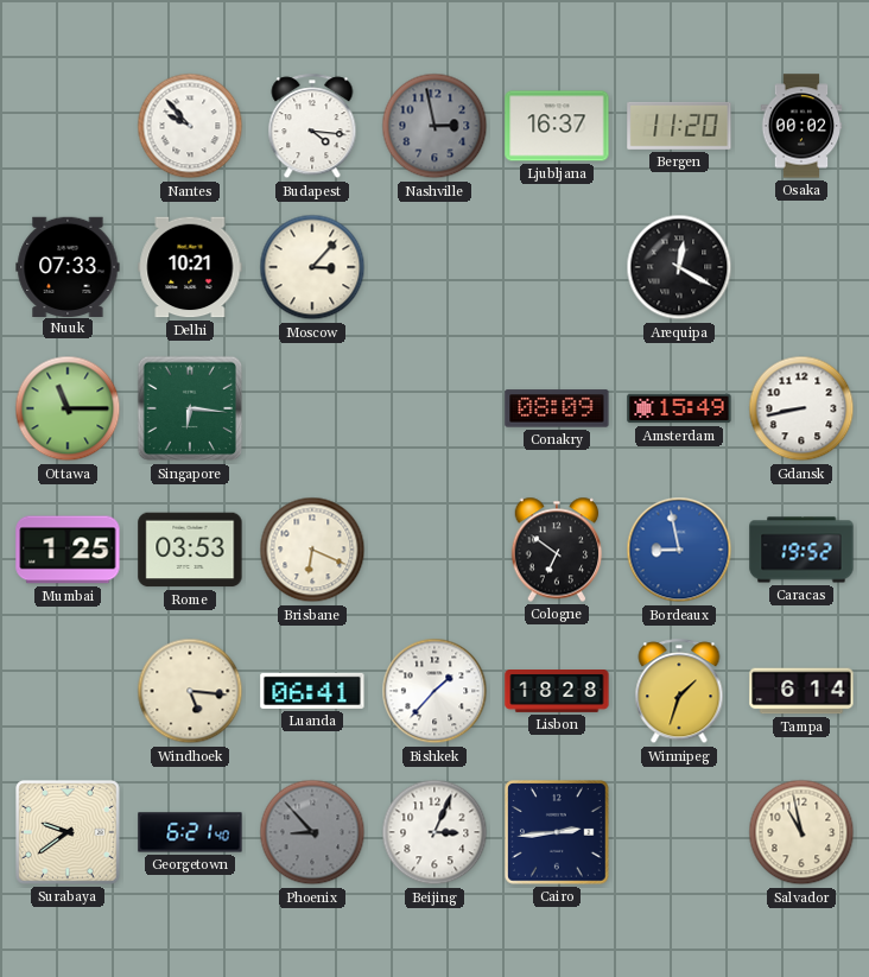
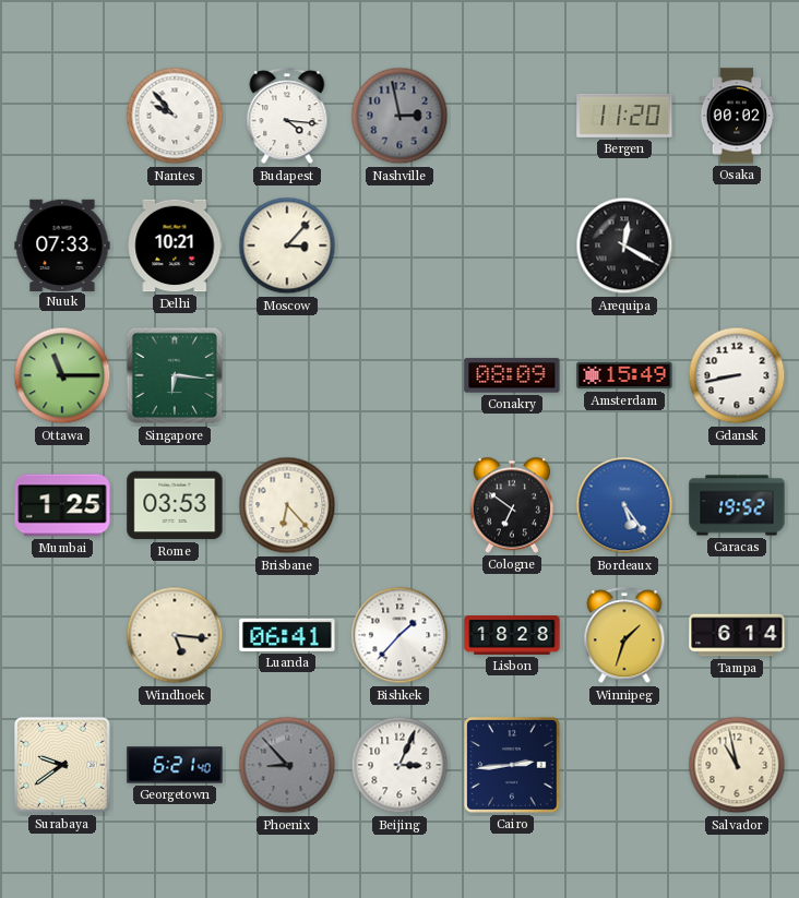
Ljubljana: 16:37 -> none (557, 126)
Brisbane: 6:19 -> 6:23 (287, 505)
Bordeaux: 8:58 -> 5:24 (624, 505)
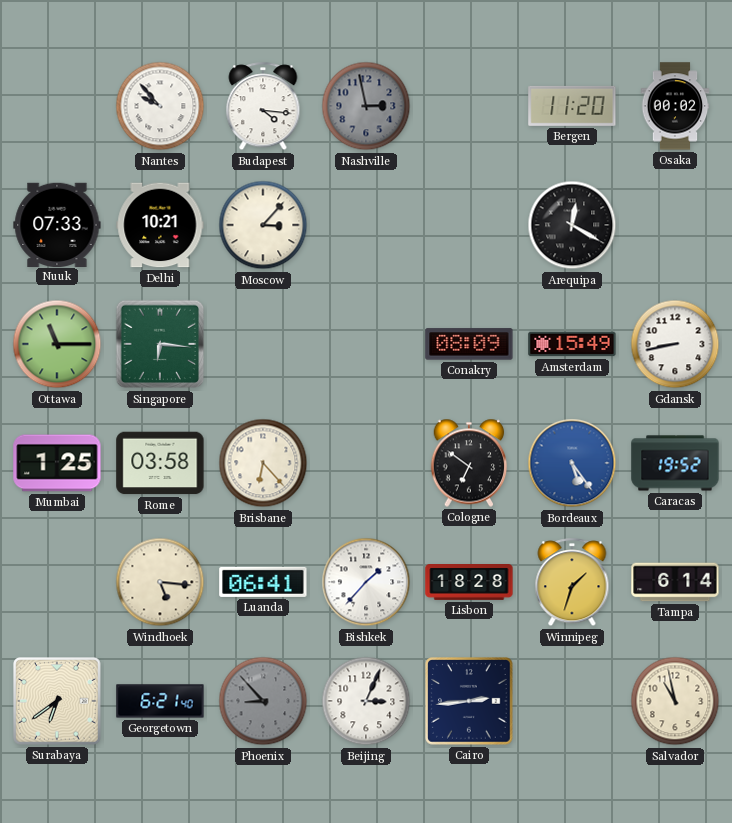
Rome: 03:53 -> 03:58 (160, 463)
Surabaya: 9:39 -> 6:39 (57, 701)
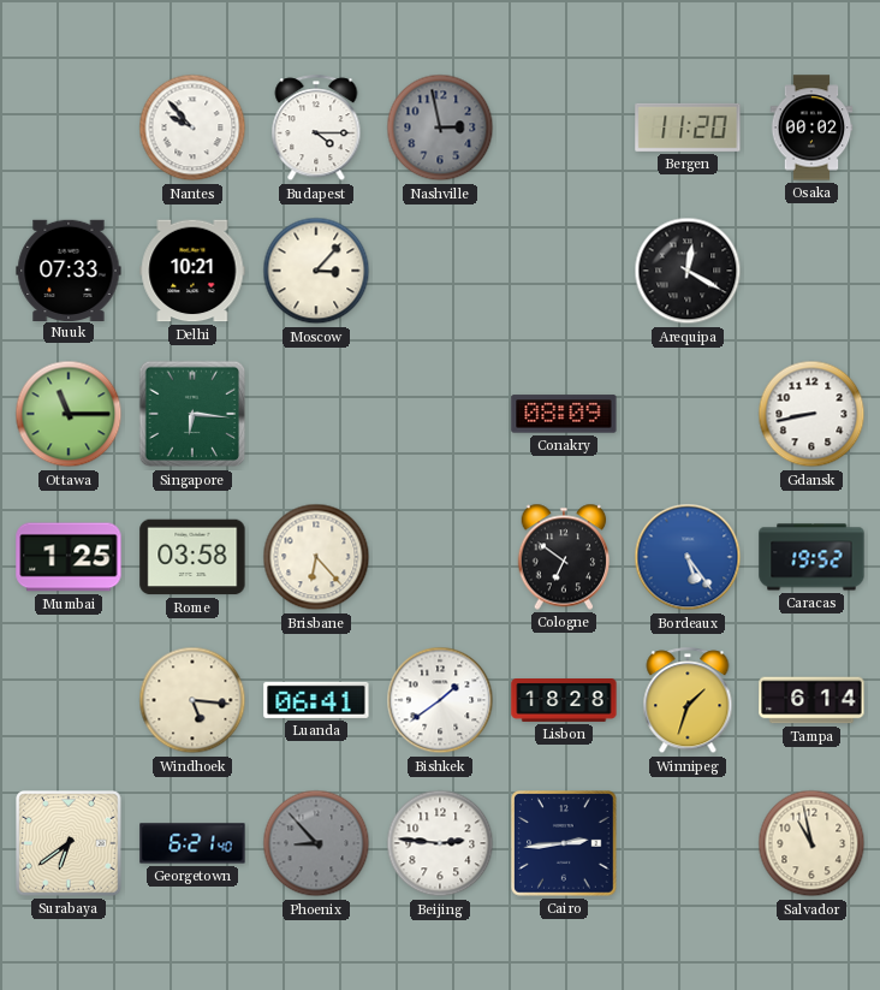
Budapest: 4:16 -> 4:15 (316, 129)
Amsterdam: 15:49 -> none (572, 344)
Bishkek: 1:37 -> 1:39 (440, 700)
Beijing: 3:04 -> 2:46 (440, 843)
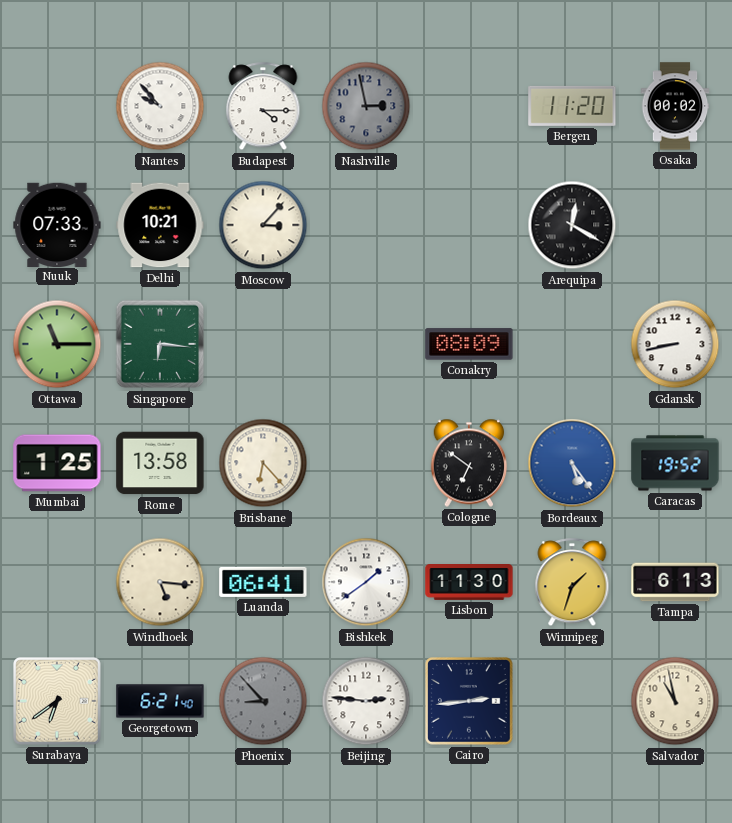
Rome: 03:58 -> 13:58 (160, 463)
Lisbon: 18:28 -> 11:30 (469, 583)
Tampa: 6:14 -> 6:13 (675, 582)
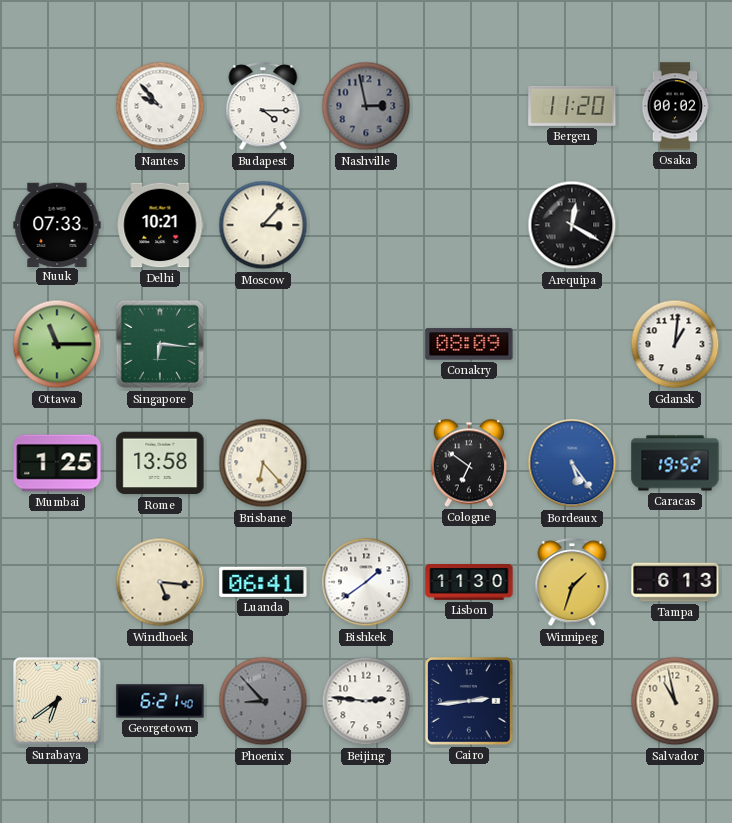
Gdansk: 8:43 -> 1:01 (675, 344)
